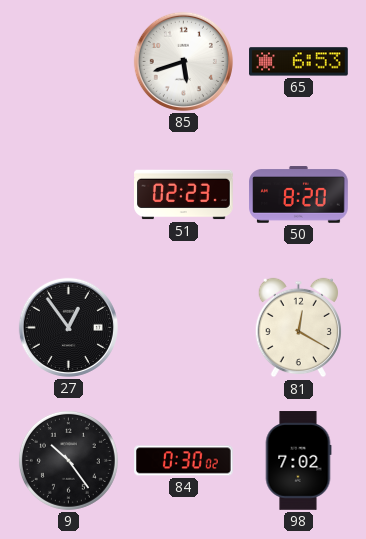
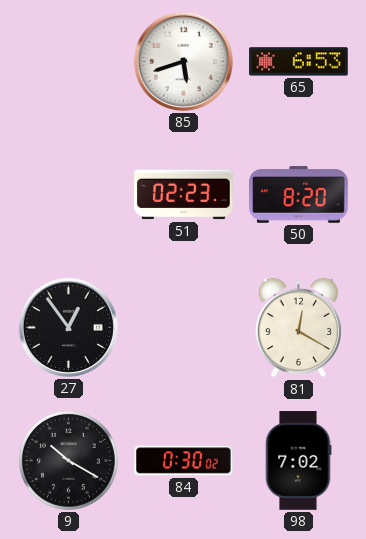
9: 10:24 -> 10:20 (68, 460)
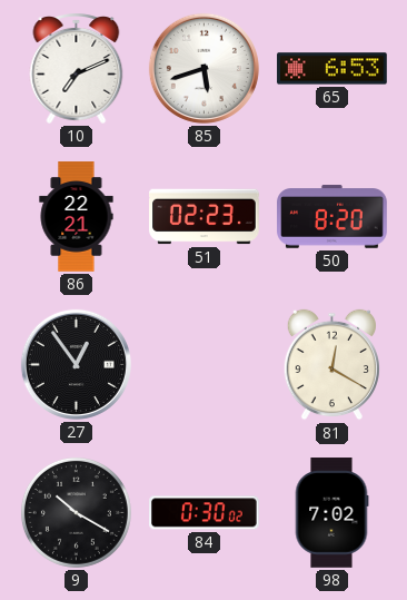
10: none -> 7:11 (77, 69)
86: none -> 22:21 (77, 217)
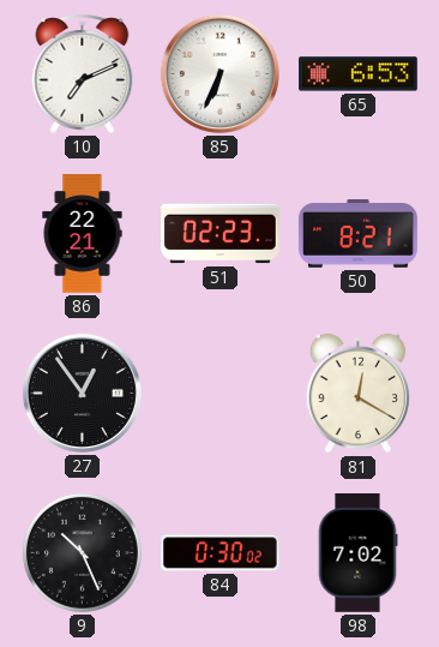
85: 5:42 -> 6:34 (220, 73)
50: 8:20 -> 8:21 (359, 234)
9: 10:20 -> 10:26 (82, 552)
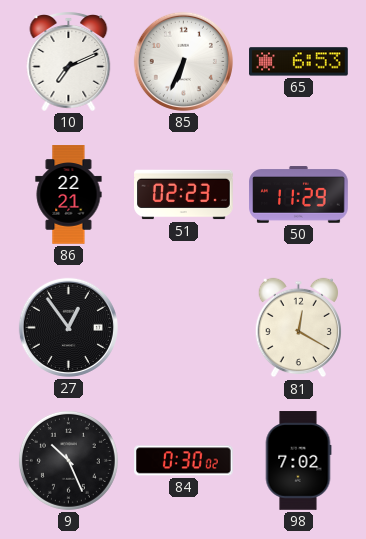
50: 8:21 -> 11:29 (299, 195)
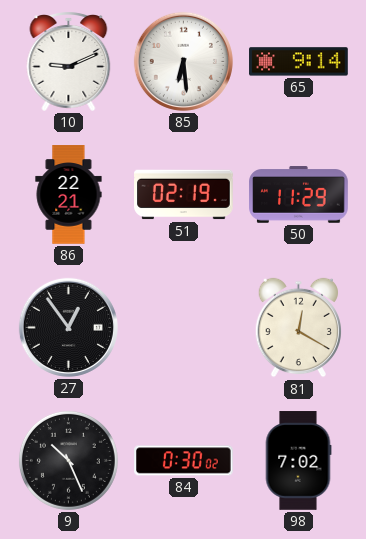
10: 7:11 -> 9:11 (69, 62)
85: 6:34 -> 6:29 (183, 61)
65: 6:53 -> 9:14 (299, 62)
51: 02:23 -> 02:19 (184, 195)
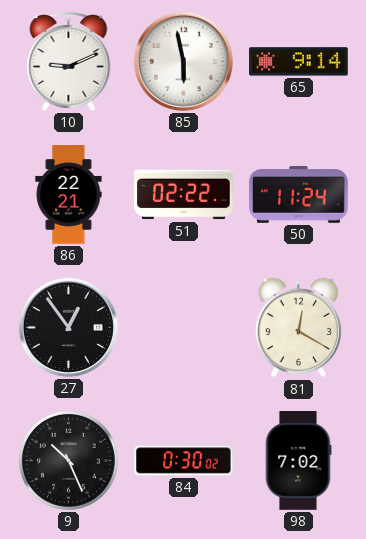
85: 6:29 -> 5:58 (183, 61)
51: 02:19 -> 02:22 (184, 195)
50: 11:29 -> 11:24 (299, 195)
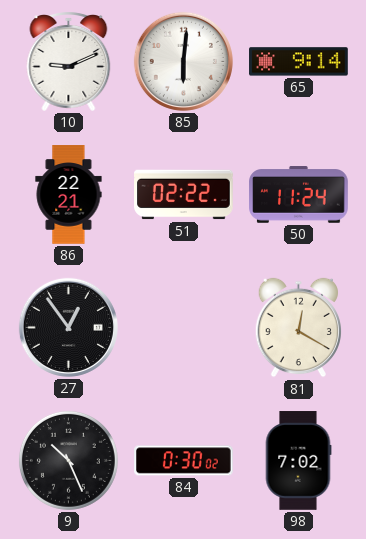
85: 5:58 -> 6:01 (183, 61)
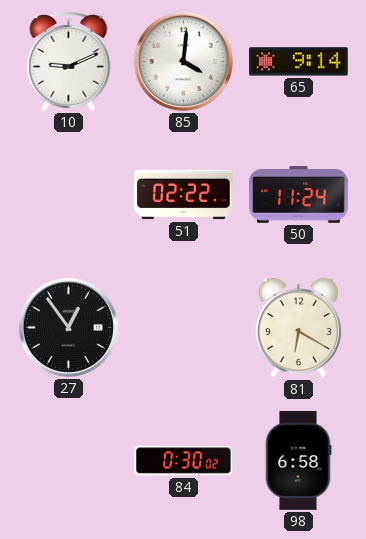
85: 6:01 -> 4:01 (183, 61)
86: 22:21 -> none (69, 195)
81: 12:20 -> 6:20 (298, 328)
9: 10:26 -> none (68, 460)
98: 7:02 -> 6:58 (298, 461)
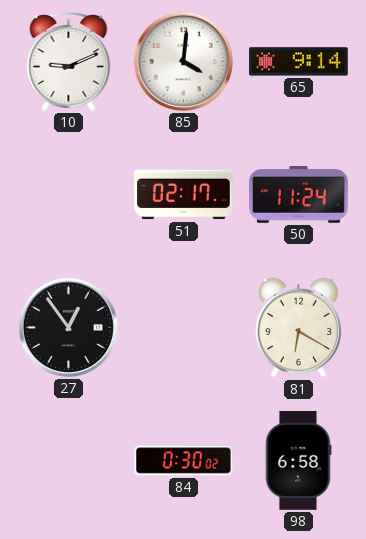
51: 02:22 -> 02:17 (184, 195)
